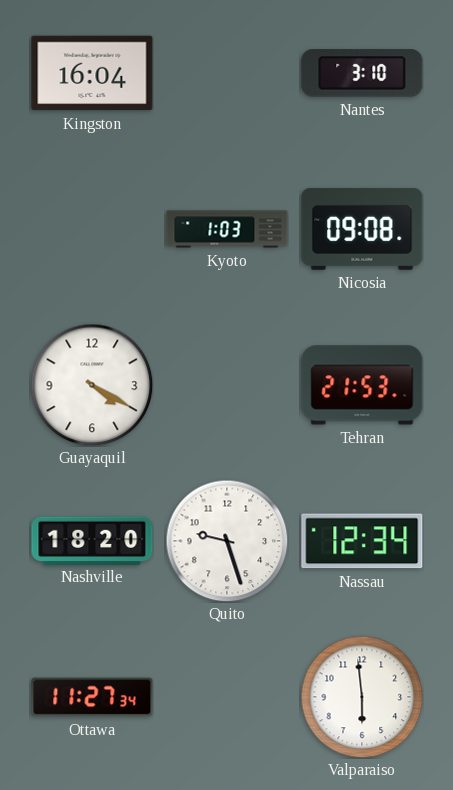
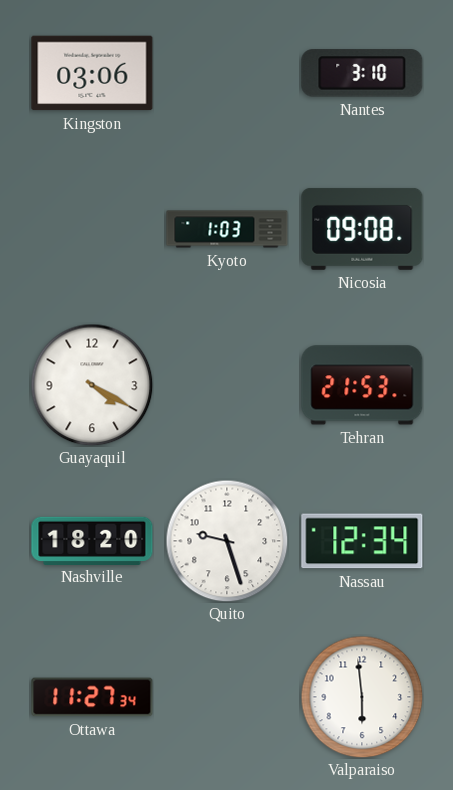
Kingston: 16:04 -> 03:06 (92, 73)
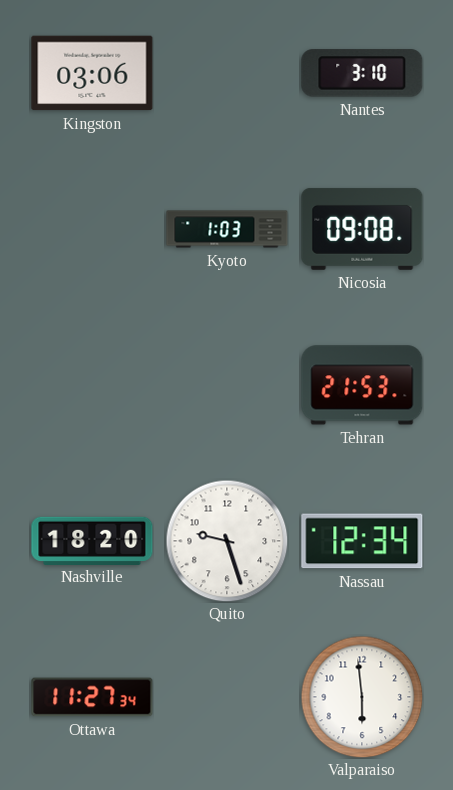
Guayaquil: 4:20 -> none (92, 385)
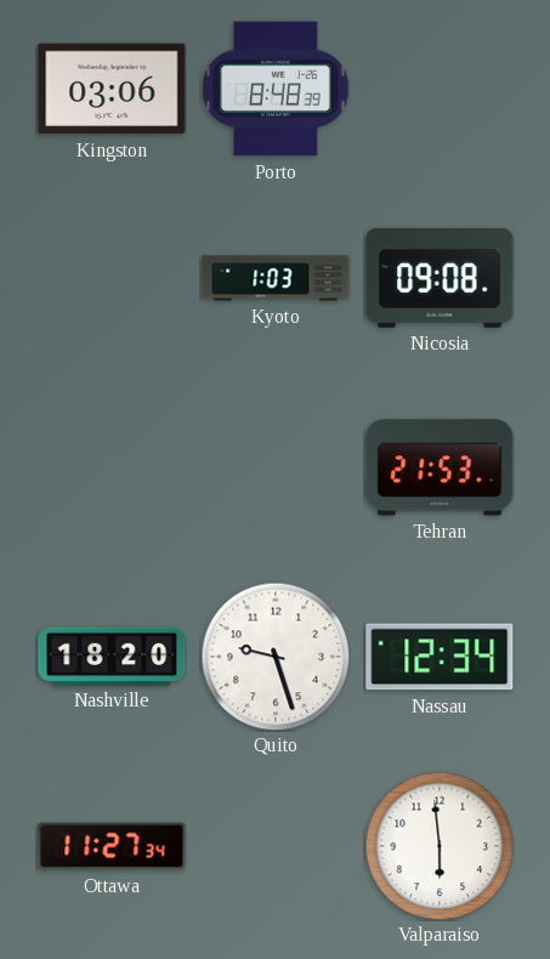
Porto: none -> 8:48 (276, 89)
Nantes: 3:10 -> none (362, 73)
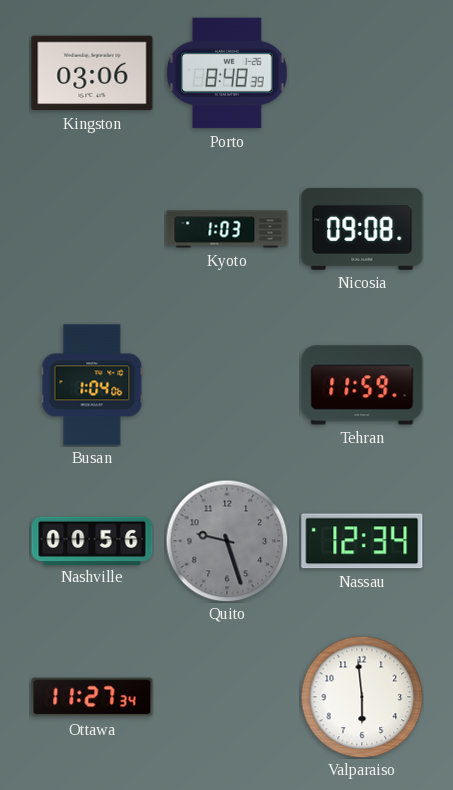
Busan: none -> 1:04 (92, 385)
Tehran: 21:53 -> 11:59 (362, 385)
Nashville: 18:20 -> 00:56 (92, 540)
Quito dial: white -> grey (227, 541)
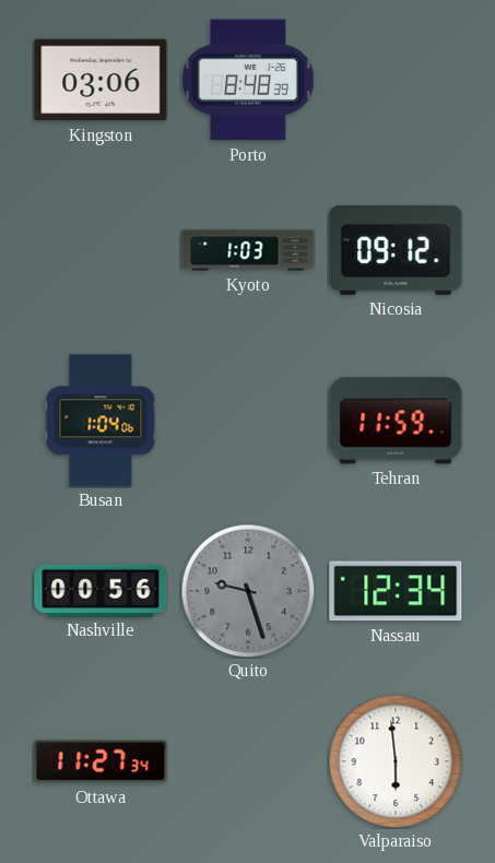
Nicosia: 09:08 -> 09:12 (396, 250)
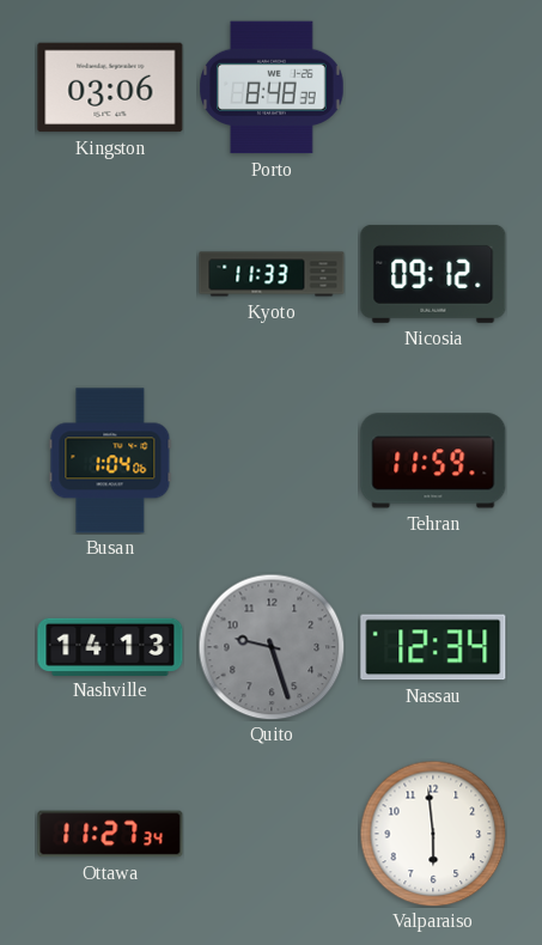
Kyoto: 1:03 -> 11:33 (272, 274)
Nashville: 00:56 -> 14:13 (110, 646)
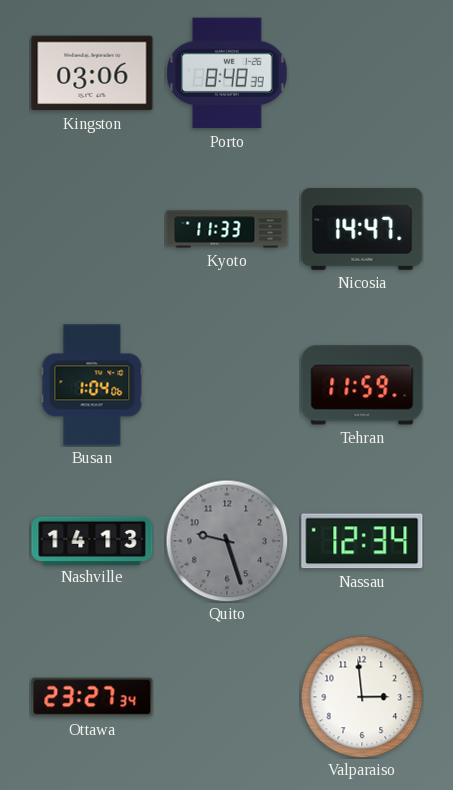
Nicosia: 09:12 -> 14:47 (362, 229)
Ottawa: 11:27 -> 23:27 (92, 697)
Valparaiso: 5:59 -> 2:59 (362, 697)
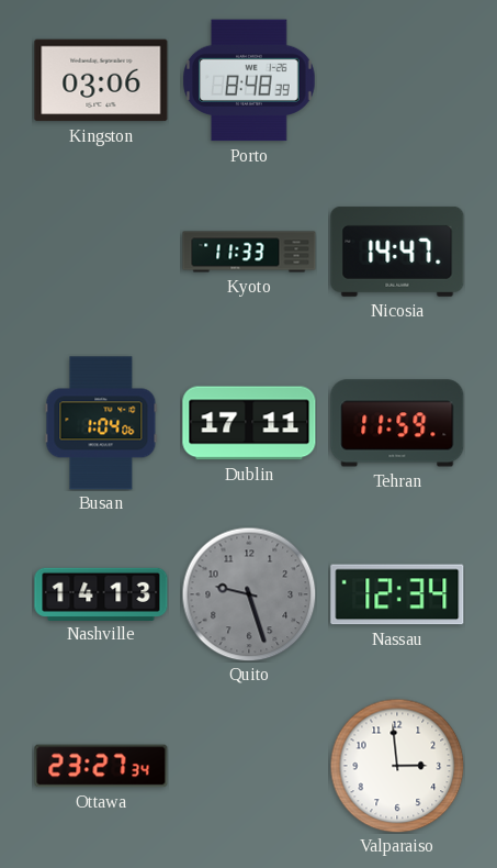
Dublin: none -> 17:11 (249, 423)
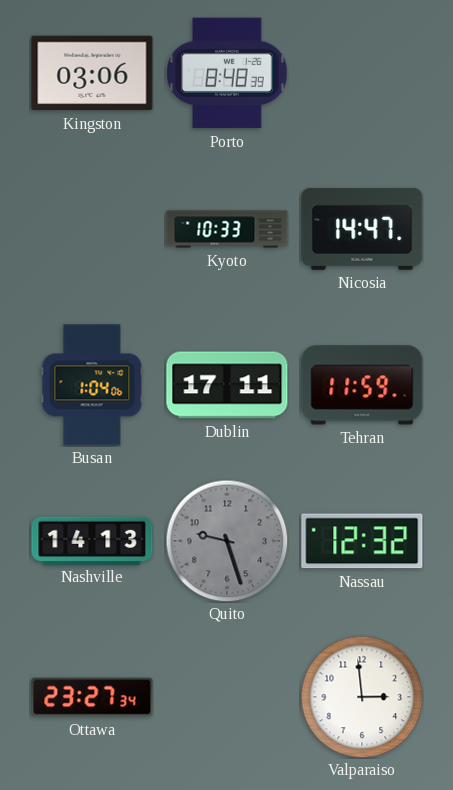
Kyoto: 11:33 -> 10:33 (227, 229)
Nassau: 12:34 -> 12:32 (362, 541)
